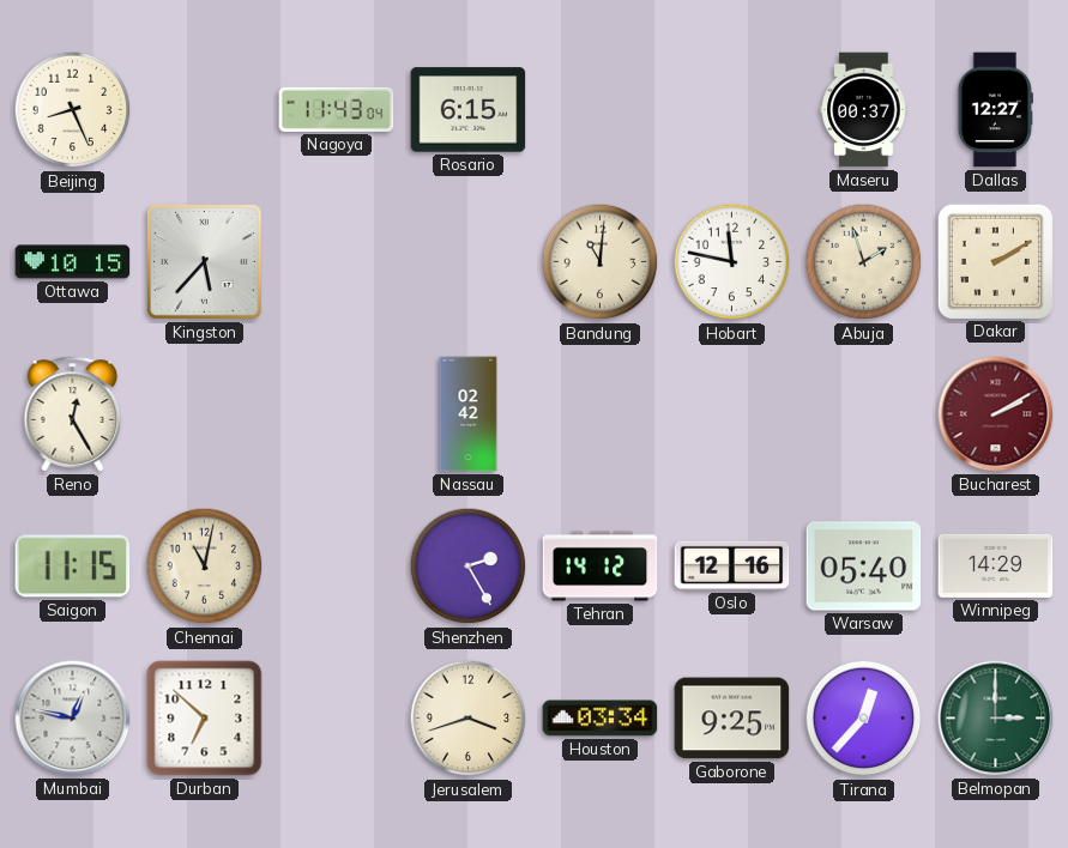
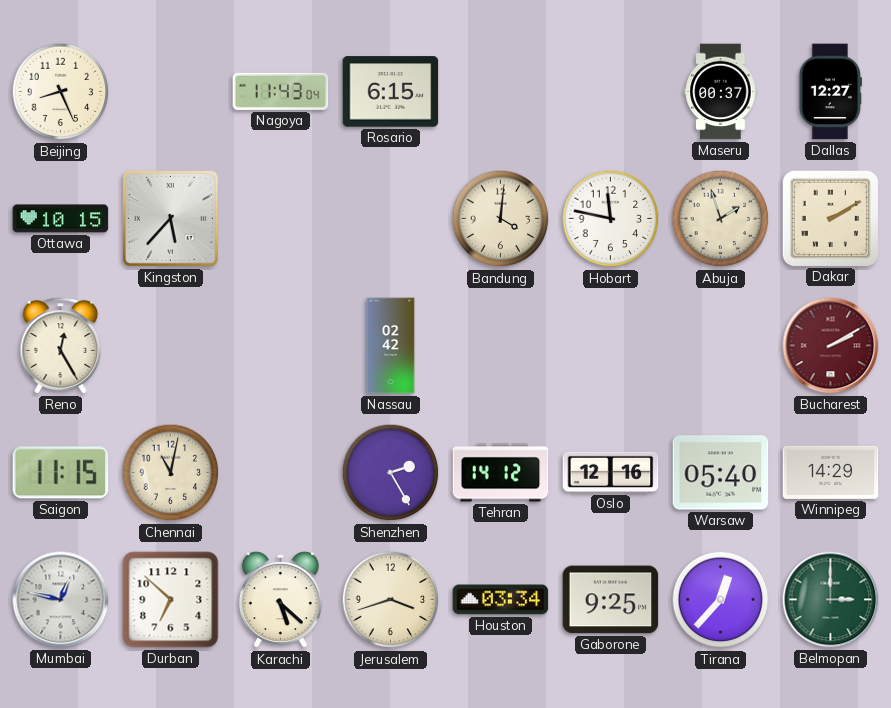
Bandung: 11:01 -> 4:01 (501, 219)
Karachi: none -> 5:22 (280, 600)
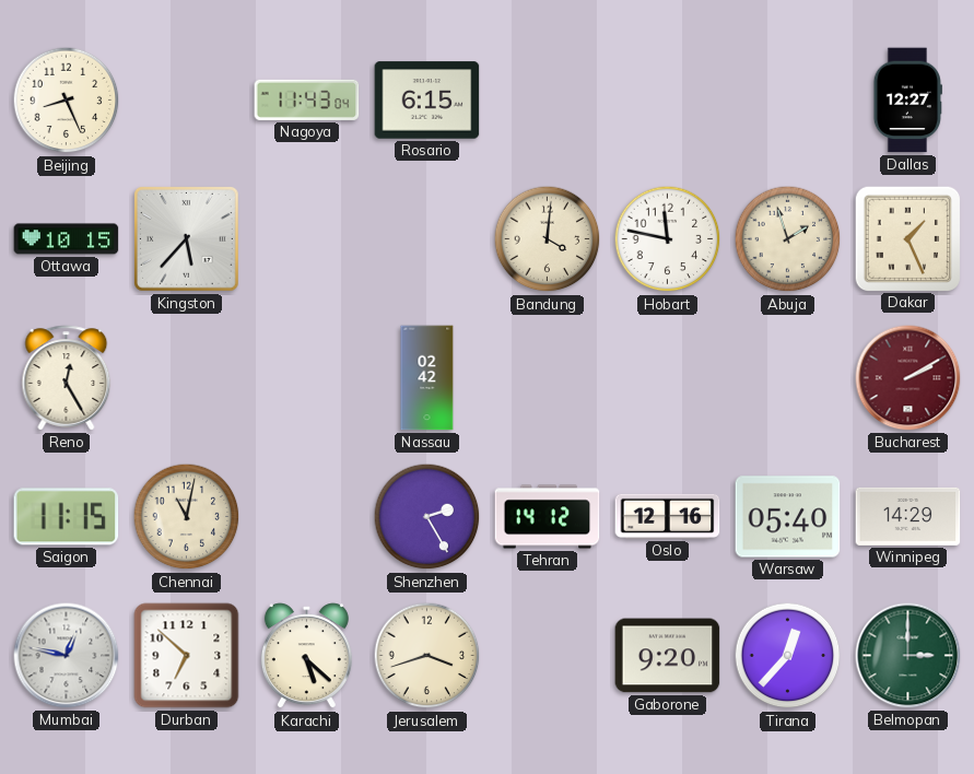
Maseru: 00:37 -> none (721, 92)
Dakar: 2:10 -> 1:26 (907, 238)
Houston: 03:34 -> none (501, 600)
Gaborone: 9:25 -> 9:20 (668, 656)
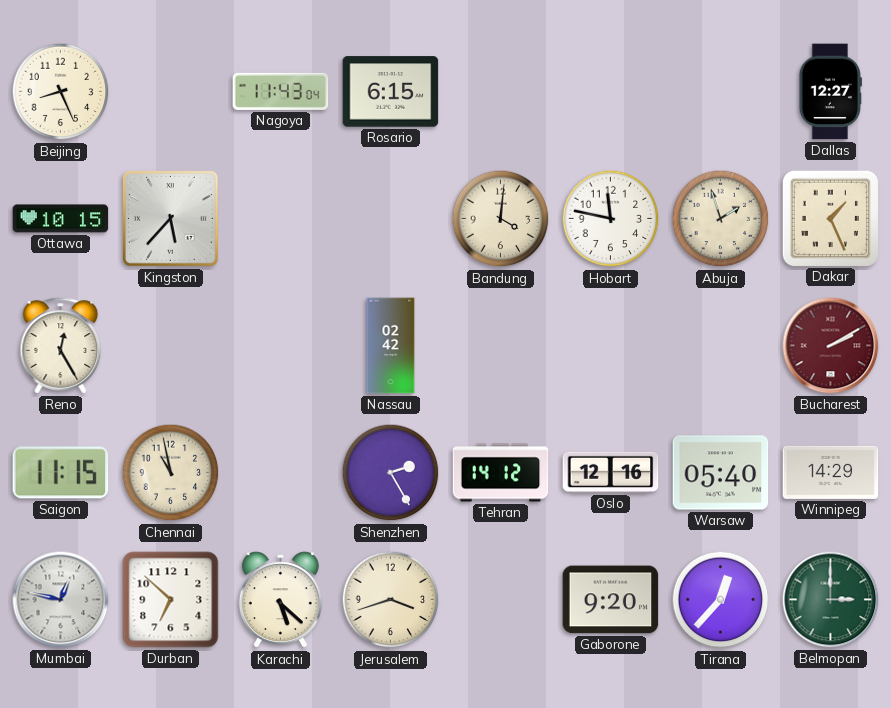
Chennai: 11:02 -> 10:58 (171, 473)
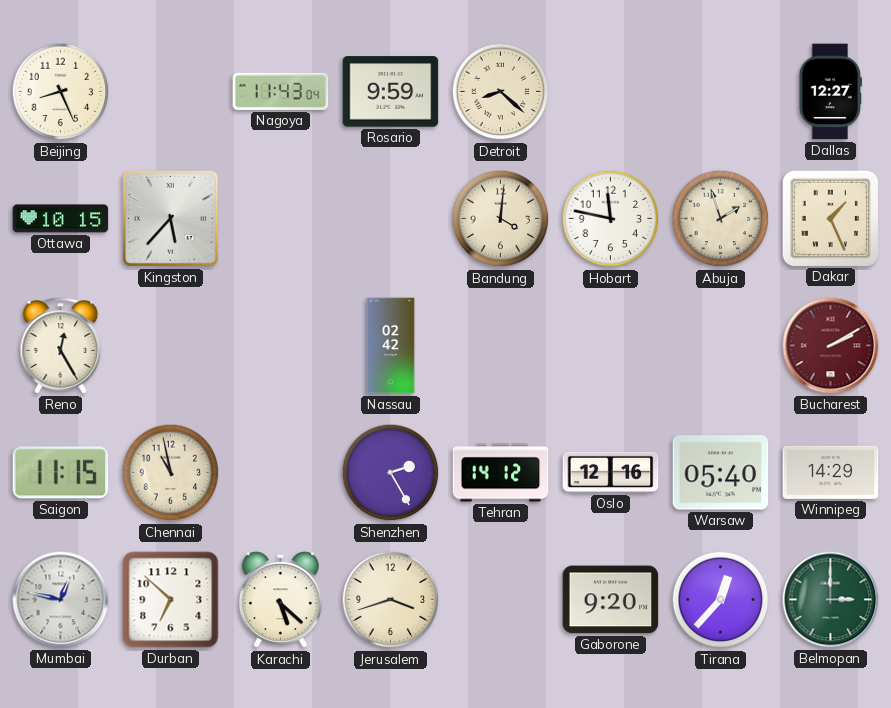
Rosario: 6:15 -> 9:59 (391, 92)
Detroit: none -> 8:22 (501, 92)
